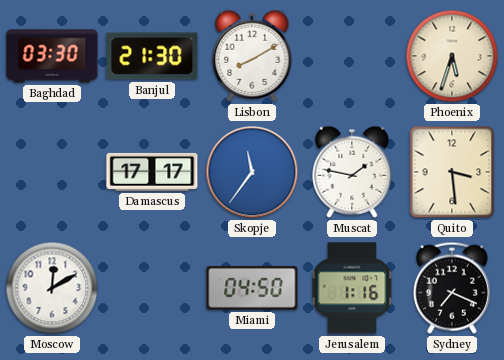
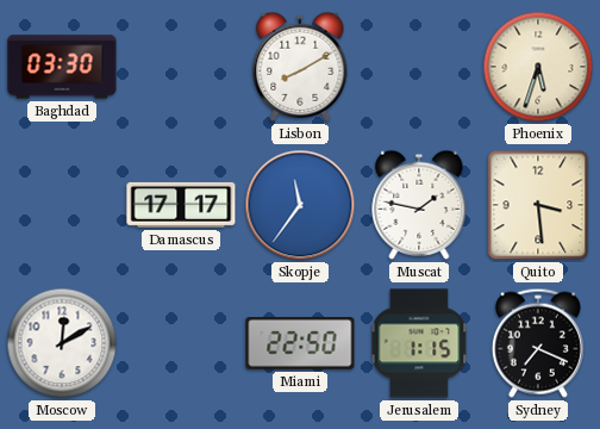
Banjul: 21:30 -> none (152, 56)
Miami: 04:50 -> 22:50 (300, 344)
Jerusalem: 1:16 -> 1:15 (419, 343)
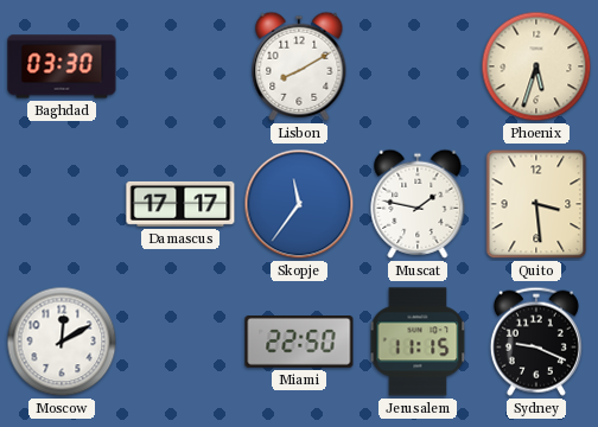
Jerusalem: 1:15 -> 11:15 (418, 342)
Sydney: 7:19 -> 9:19 (536, 342)
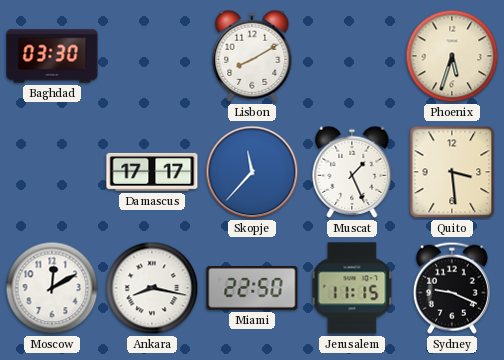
Skopje: 11:36 -> 11:37 (252, 172)
Muscat: 1:47 -> 1:26 (352, 172)
Ankara: none -> 8:17 (152, 288)
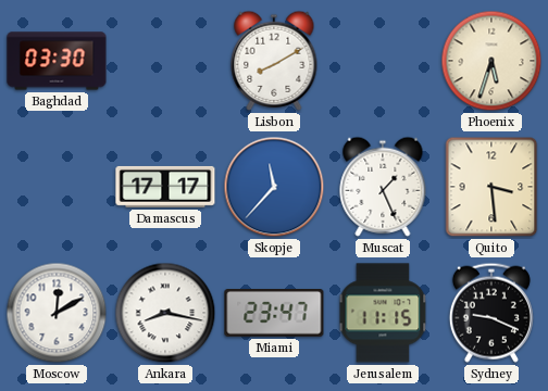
Miami: 22:50 -> 23:47 (274, 314)
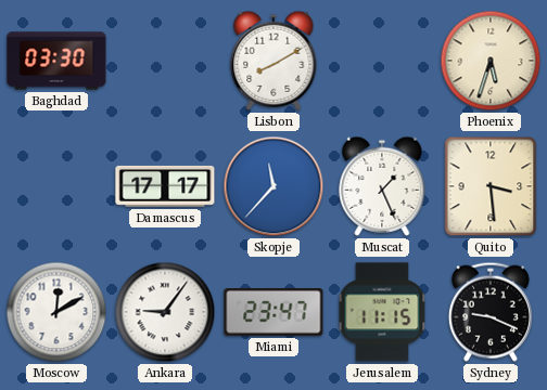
Ankara: 8:17 -> 9:06 (165, 312)
